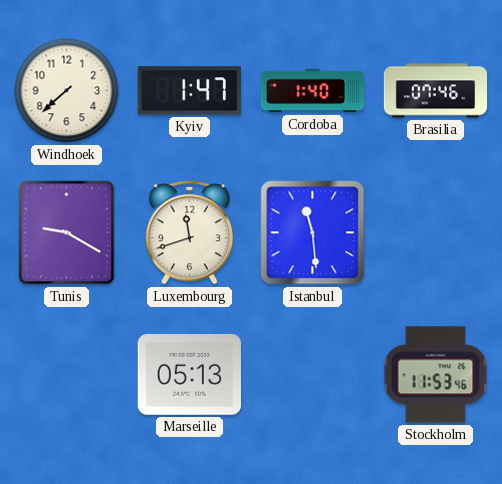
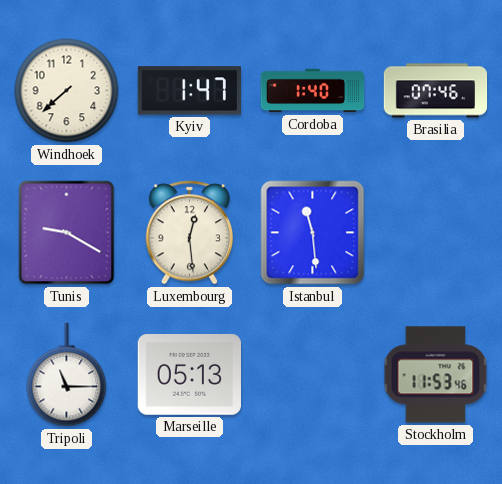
Luxembourg: 11:42 -> 12:29 (190, 233)
Tripoli: none -> 11:15 (67, 375)
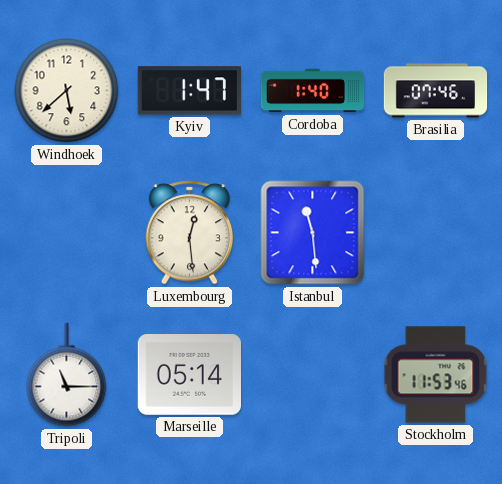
Windhoek: 7:38 -> 5:38 (67, 91)
Tunis: 9:20 -> none (67, 233)
Marseille: 05:13 -> 05:14 (189, 375)
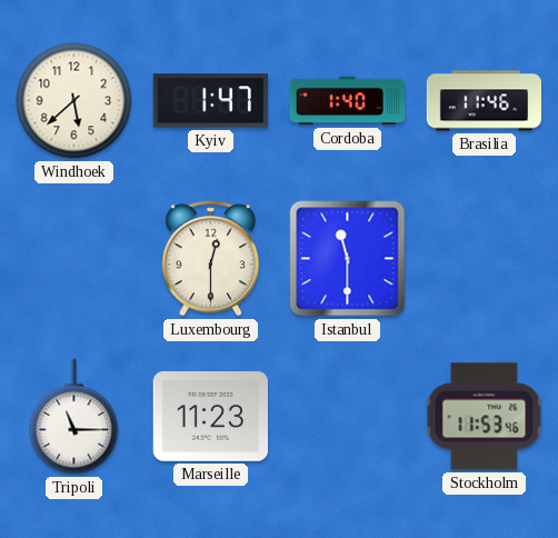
Brasilia: 07:46 -> 11:46 (485, 101)
Luxembourg: 12:29 -> 12:30 (211, 259)
Istanbul: 11:29 -> 11:30 (348, 259)
Marseille: 05:14 -> 11:23 (210, 417)
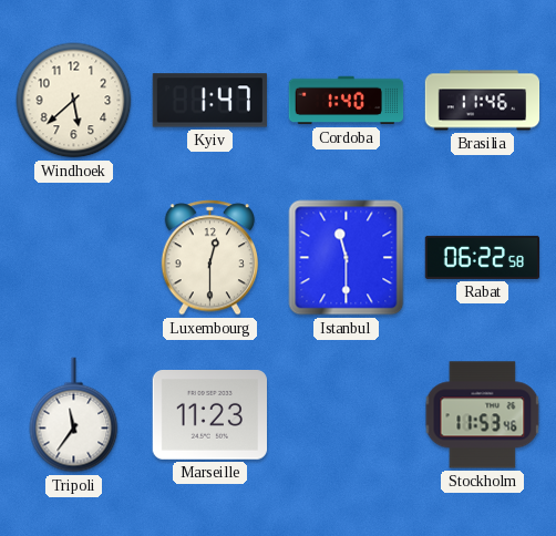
Rabat: none -> 06:22 (483, 257)
Tripoli: 11:15 -> 11:36 (74, 415)
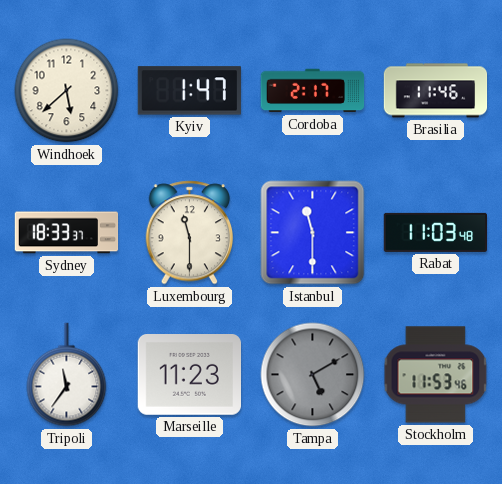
Cordoba: 1:40 -> 2:17 (313, 91)
Sydney: none -> 18:33 (67, 233)
Luxembourg: 12:30 -> 11:30 (190, 233)
Rabat: 06:22 -> 11:03 (436, 232)
Tampa: none -> 5:10 (313, 375)
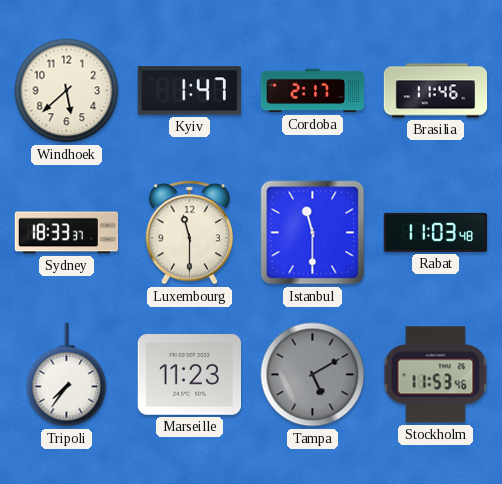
Tripoli: 11:36 -> 7:36 (67, 375)
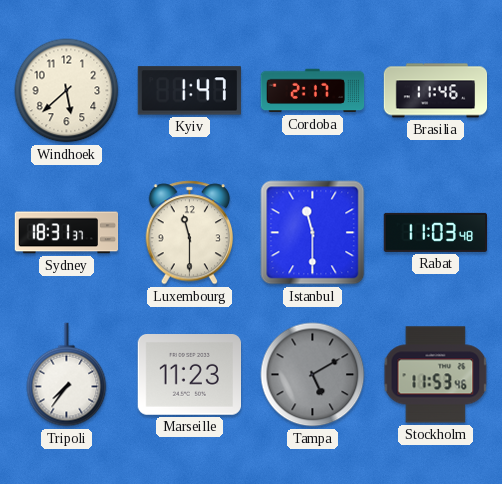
Sydney: 18:33 -> 18:31 (67, 233)
